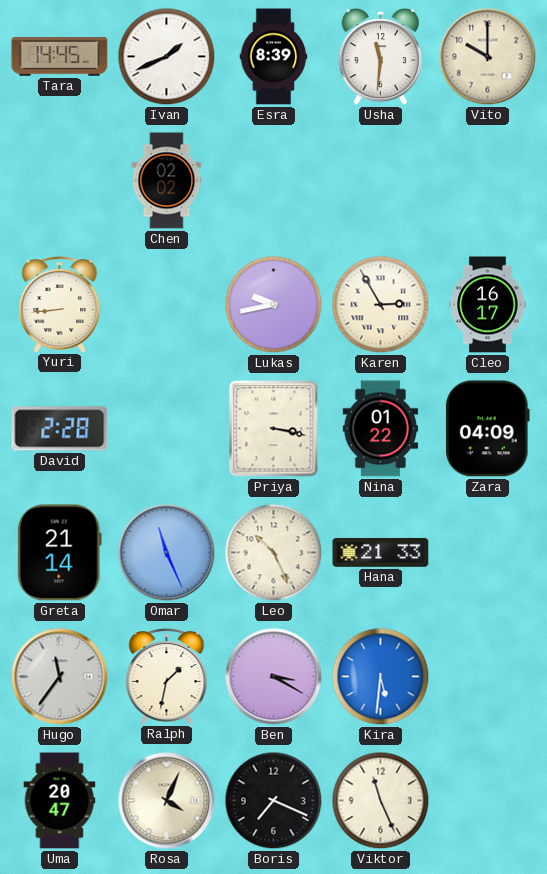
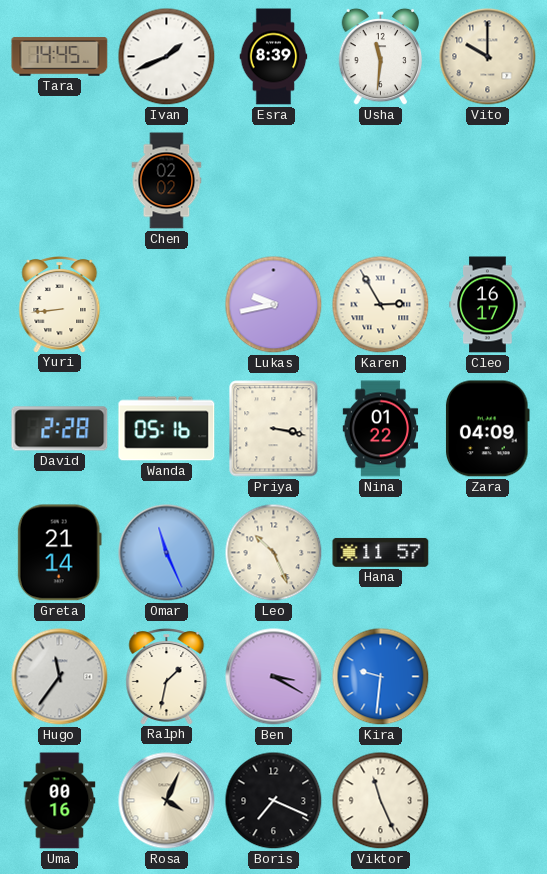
Wanda: none -> 05:16 (167, 429)
Hana: 21:33 -> 11:57 (381, 552)
Kira: 5:31 -> 9:31 (381, 677)
Uma: 20:47 -> 00:16 (60, 801)
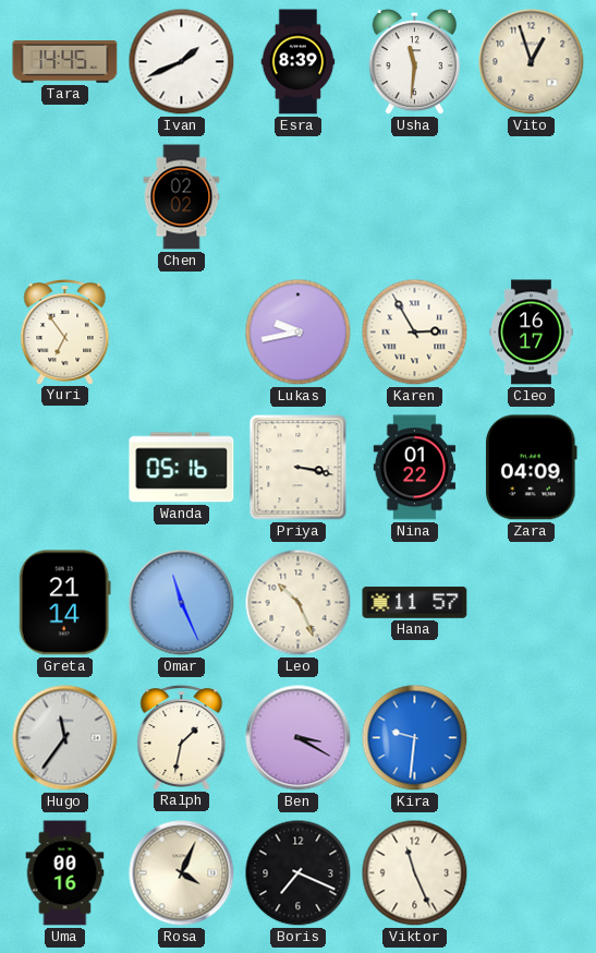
Vito: 10:00 -> 12:57 (532, 62)
Yuri: 8:44 -> 6:54 (65, 333)
David: 2:28 -> none (60, 429)
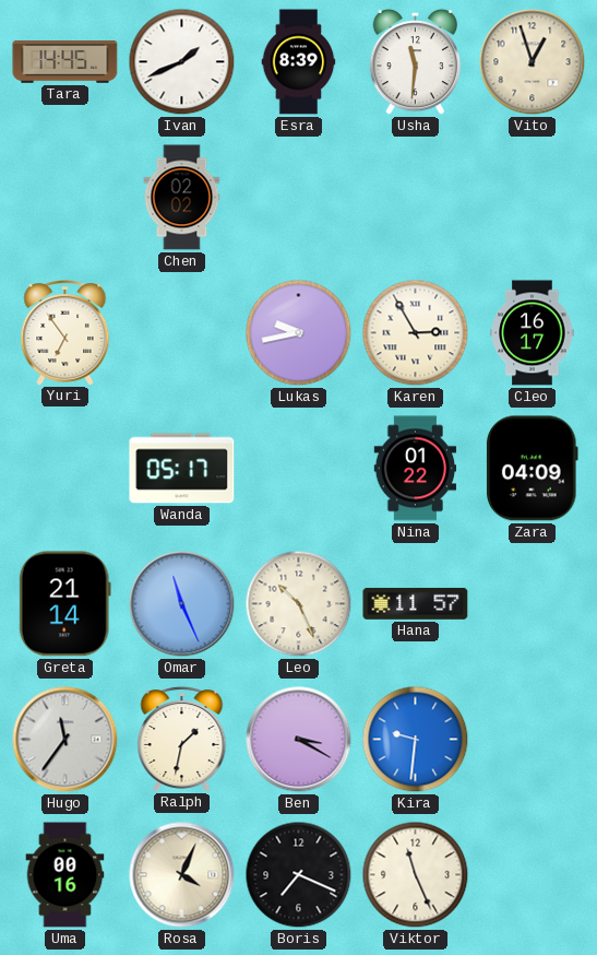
Wanda: 05:16 -> 05:17 (182, 469)
Priya: 3:17 -> none (299, 468)
